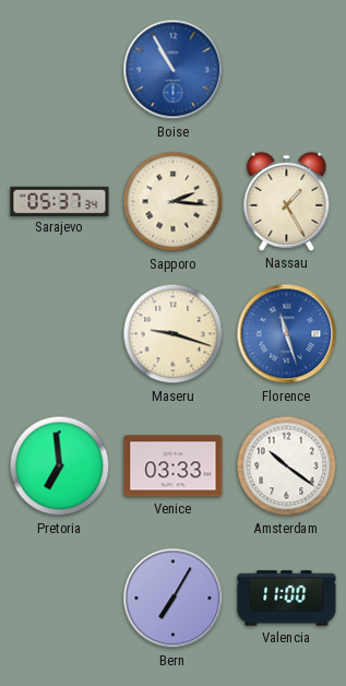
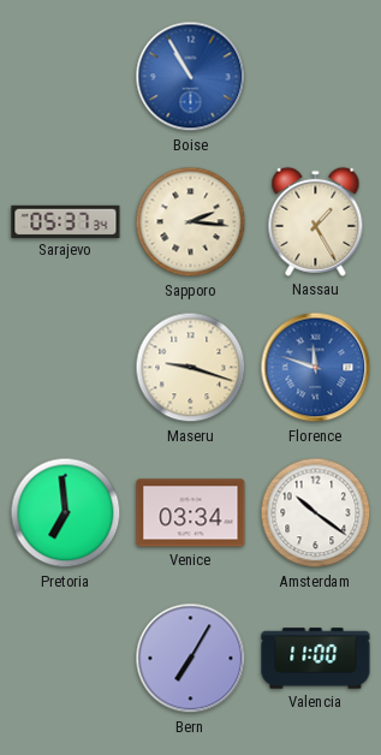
Florence: 11:27 -> 11:48 (316, 368)
Venice: 03:33 -> 03:34 (191, 513)
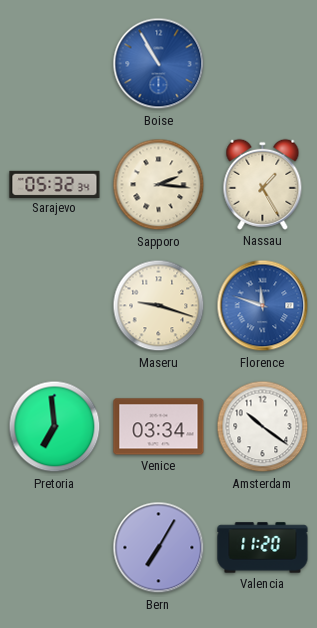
Sarajevo: 05:37 -> 05:32 (55, 184)
Valencia: 11:00 -> 11:20 (263, 548)
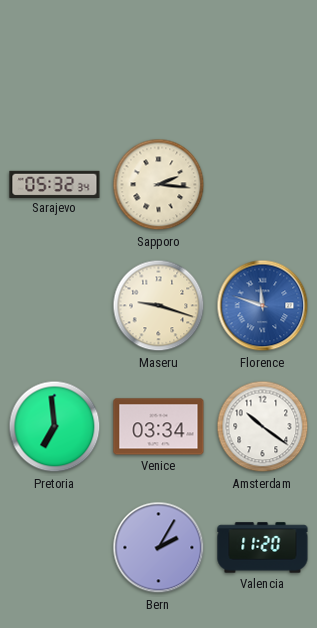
Boise: 10:55 -> none (159, 64)
Nassau: 1:25 -> none (263, 184)
Bern: 7:05 -> 2:05 (159, 548)
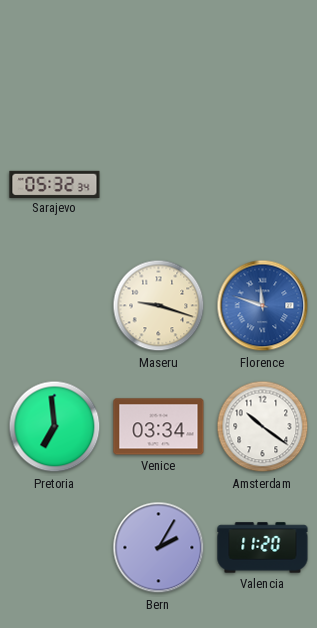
Sapporo: 2:16 -> none (159, 185)
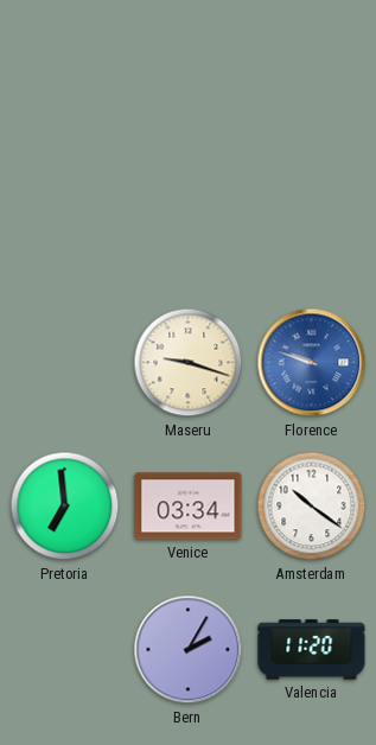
Sarajevo: 05:32 -> none (55, 184)
Florence: 11:48 -> 9:48 (312, 363)
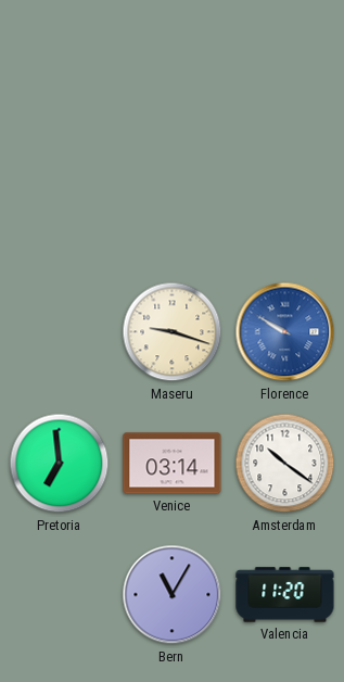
Florence: 9:48 -> 9:50 (285, 332)
Venice: 03:34 -> 03:14 (173, 464)
Bern: 2:05 -> 11:05 (173, 595)
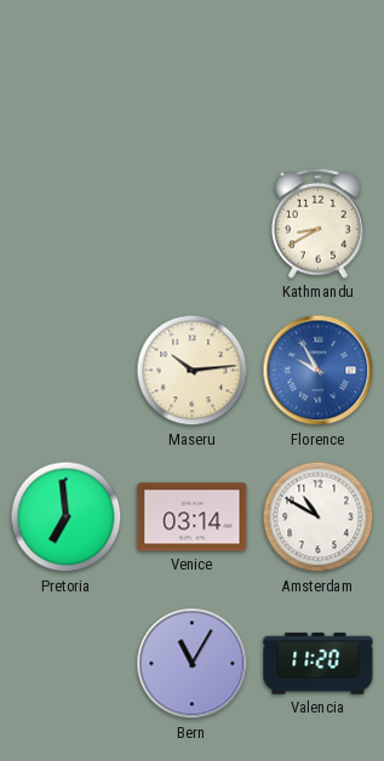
Kathmandu: none -> 8:40 (317, 223)
Maseru: 9:18 -> 10:14 (193, 371)
Florence: 9:50 -> 9:55 (319, 371)
Amsterdam: 10:21 -> 10:50 (319, 517)
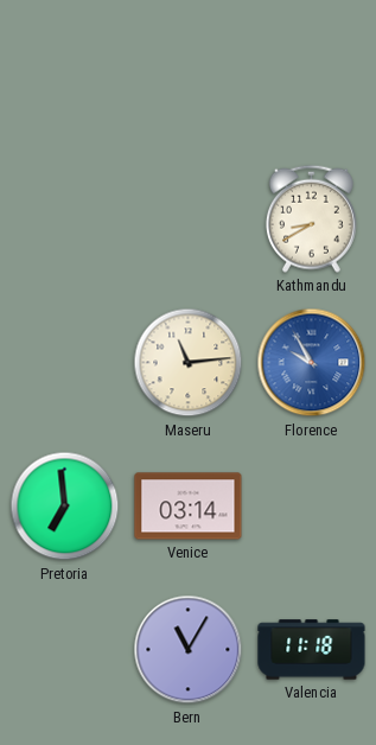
Maseru: 10:14 -> 11:14 (189, 363)
Amsterdam: 10:50 -> none (319, 517)
Valencia: 11:20 -> 11:18 (312, 650)
